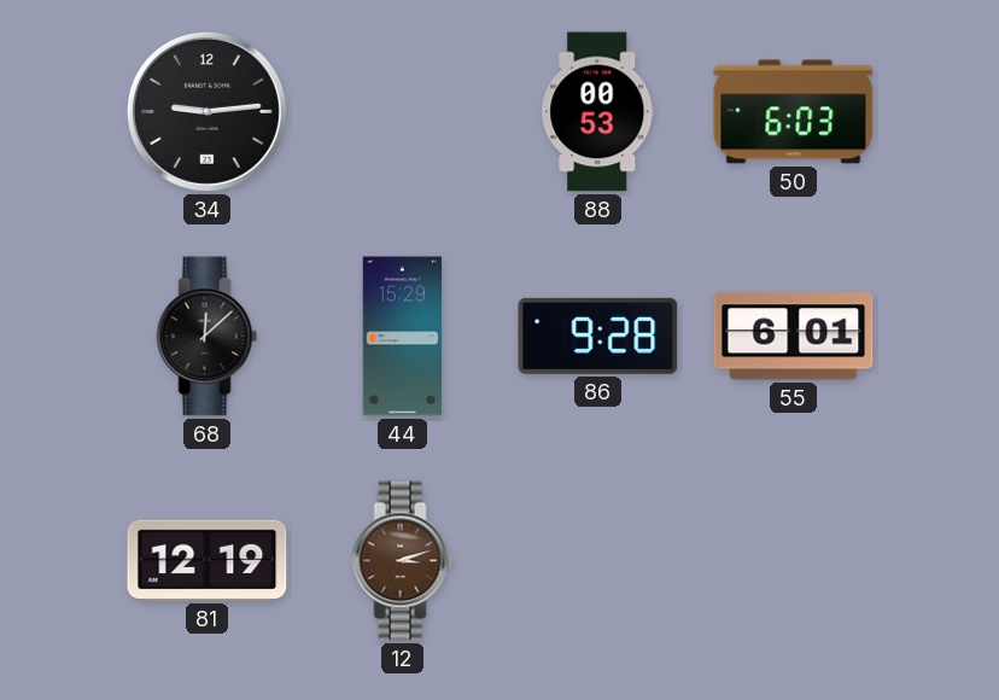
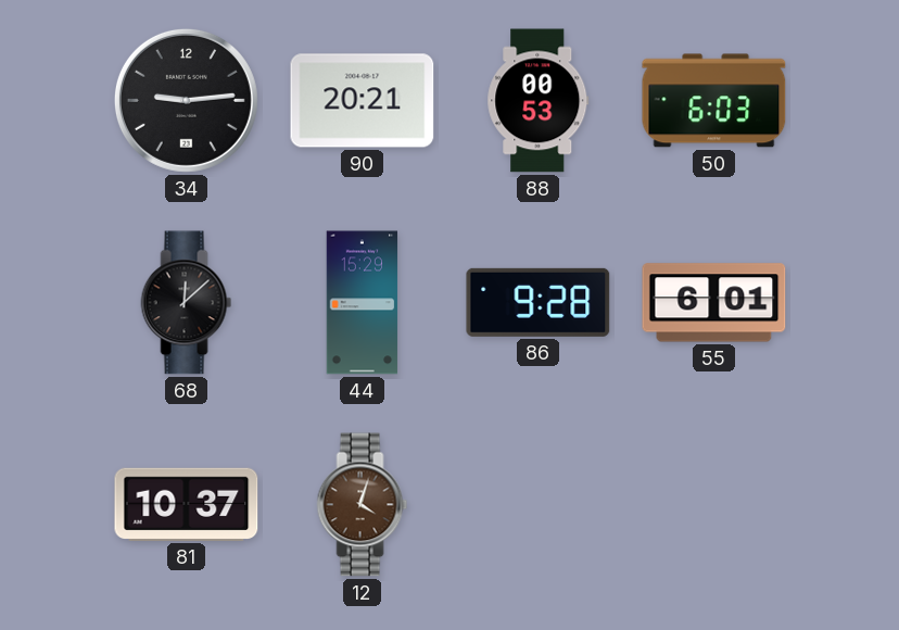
90: none -> 20:21 (363, 101)
81: 12:19 -> 10:37 (187, 504)
12: 3:12 -> 4:03 (363, 505)
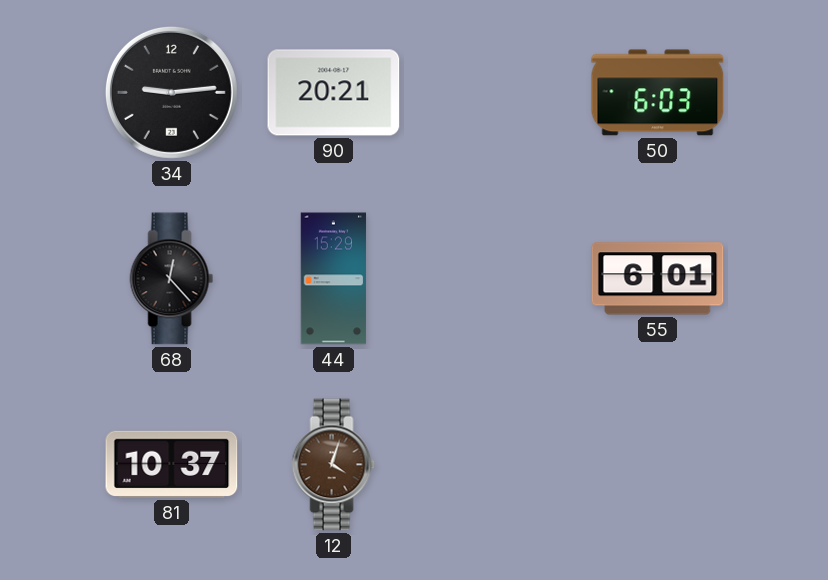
88: 00:53 -> none (539, 101)
68: 12:08 -> 12:23 (172, 279)
86: 9:28 -> none (539, 302)
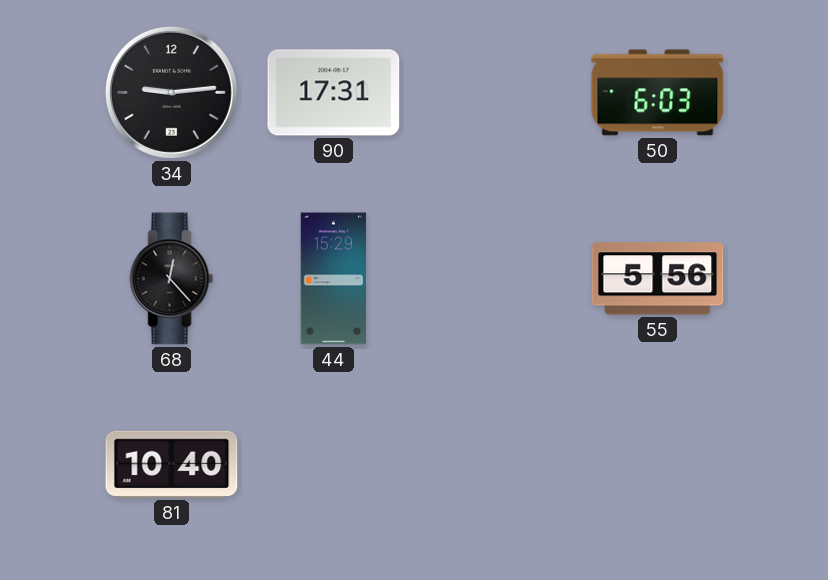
90: 20:21 -> 17:31 (334, 93)
55: 6:01 -> 5:56 (658, 279)
81: 10:37 -> 10:40 (172, 464)
12: 4:03 -> none (334, 465)
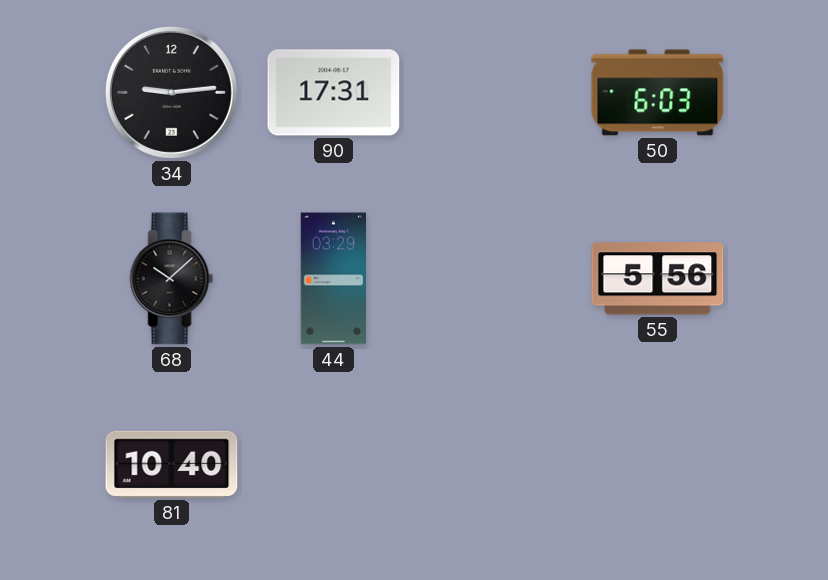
68: 12:23 -> 10:08 (172, 279)
44: 15:29 -> 03:29 (334, 279)
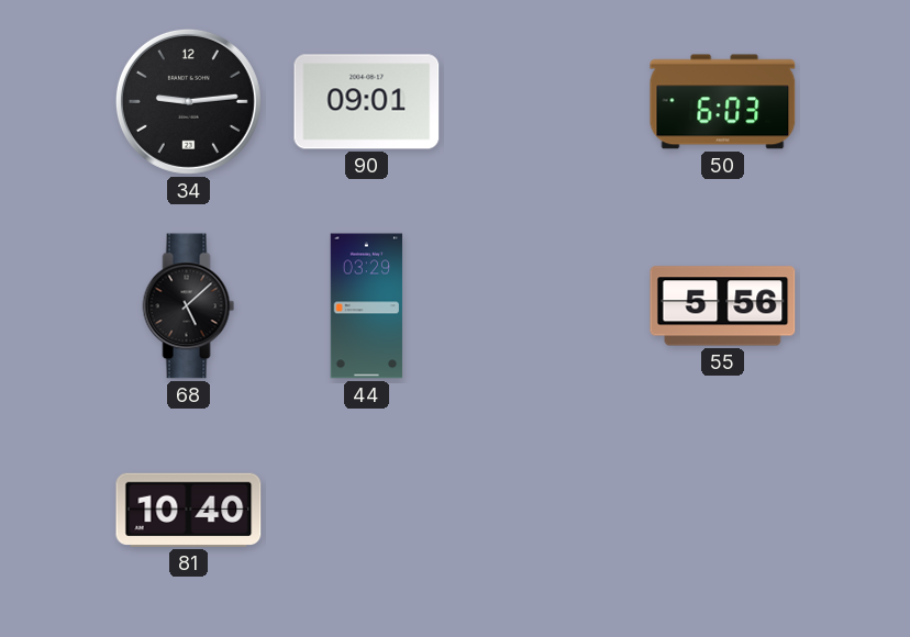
90: 17:31 -> 09:01 (367, 102)
68: 10:08 -> 5:08 (189, 306)
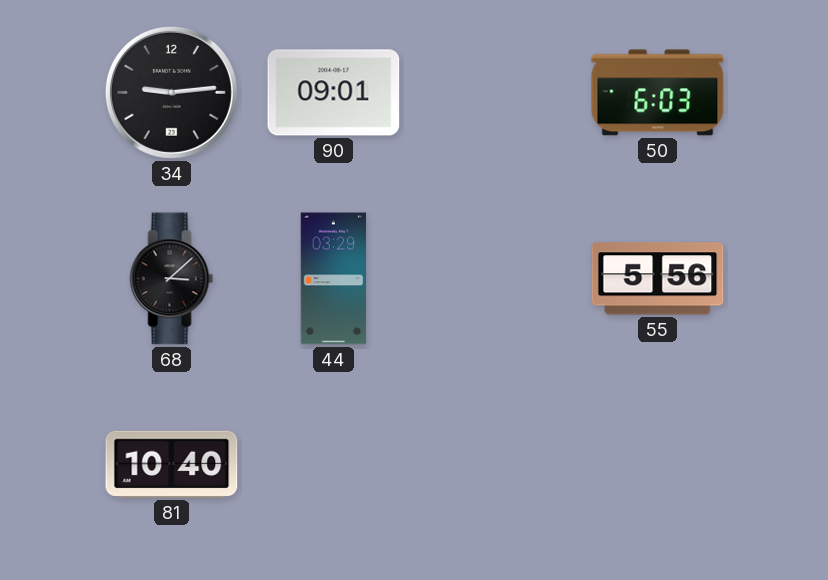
68: 5:08 -> 3:08 (172, 279)
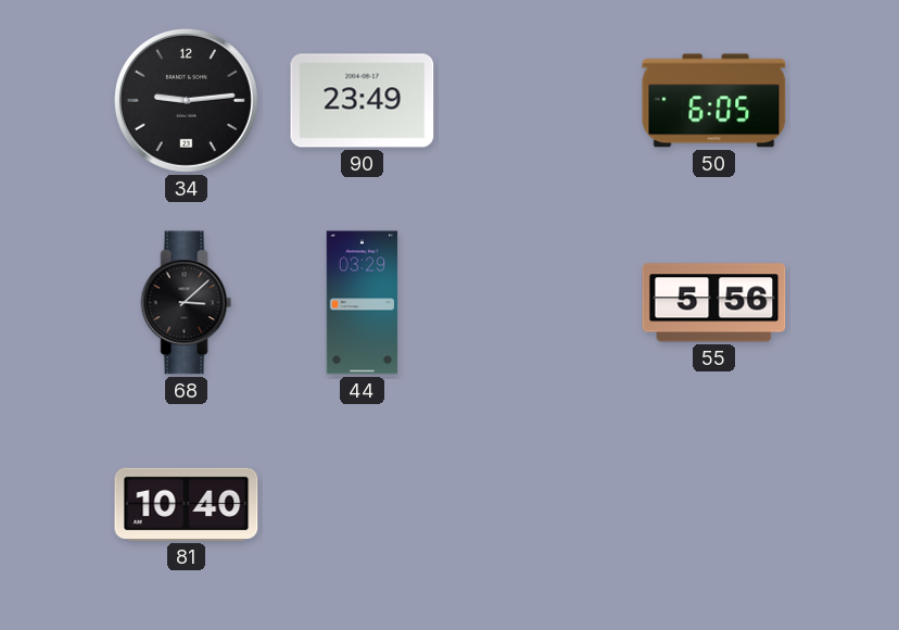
90: 09:01 -> 23:49 (363, 101)
50: 6:03 -> 6:05 (714, 101)
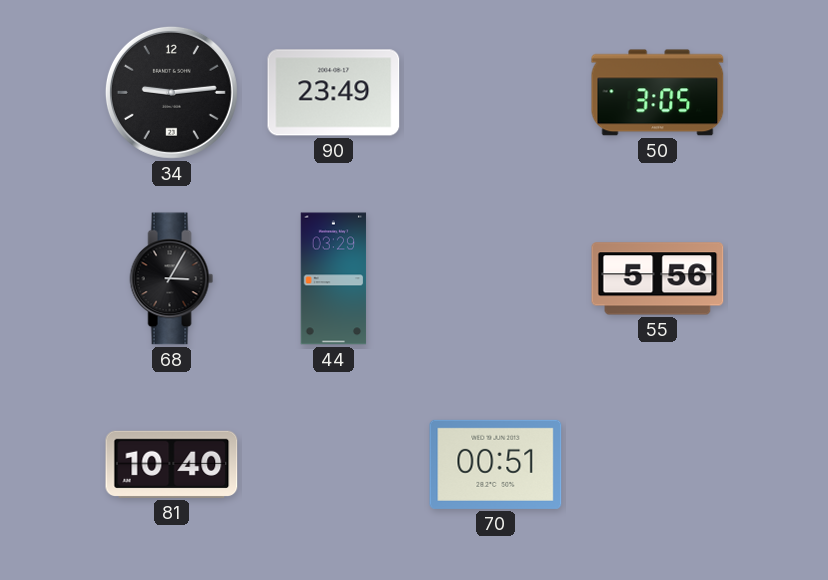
50: 6:05 -> 3:05 (658, 93)
68: 3:08 -> 3:05 (172, 279)
70: none -> 00:51 (496, 464)
